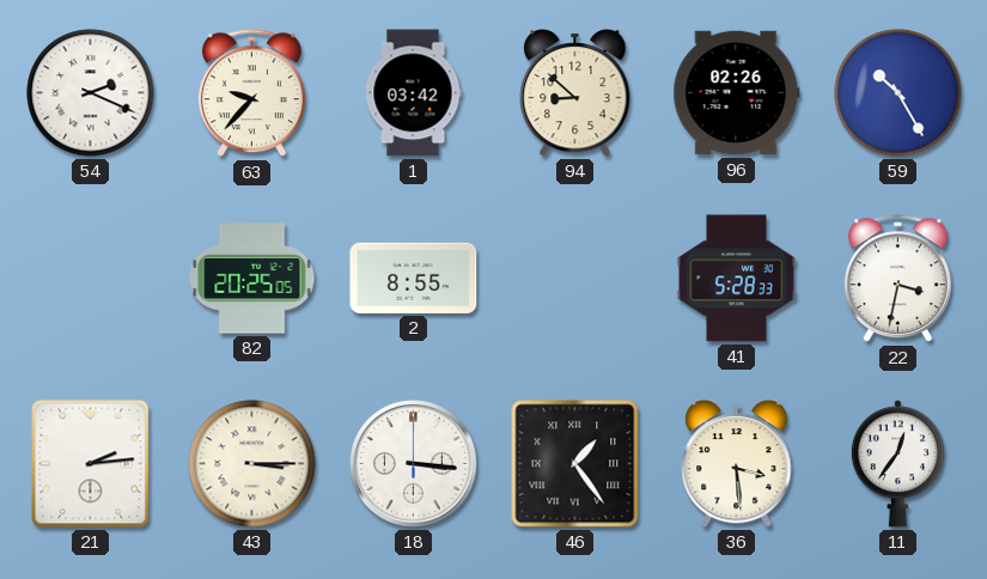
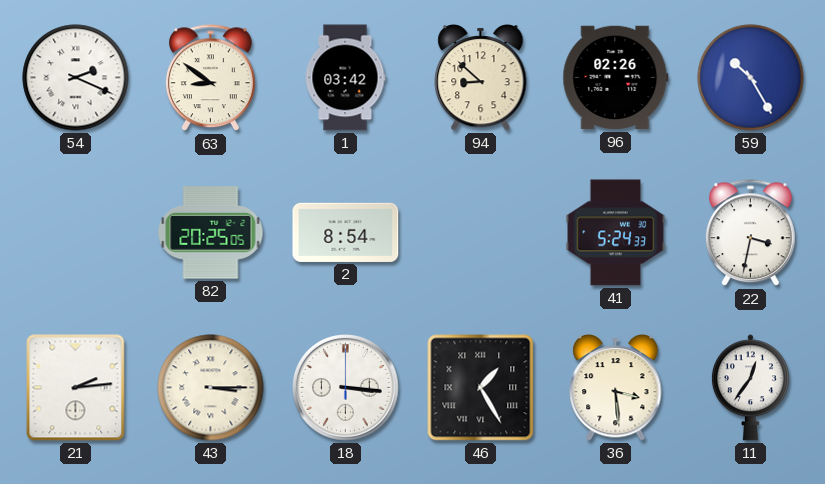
63: 9:37 -> 8:51 (210, 78)
2: 8:55 -> 8:54 (346, 232)
41: 5:28 -> 5:24 (616, 233)
46: 1:24 -> 1:25 (481, 388)
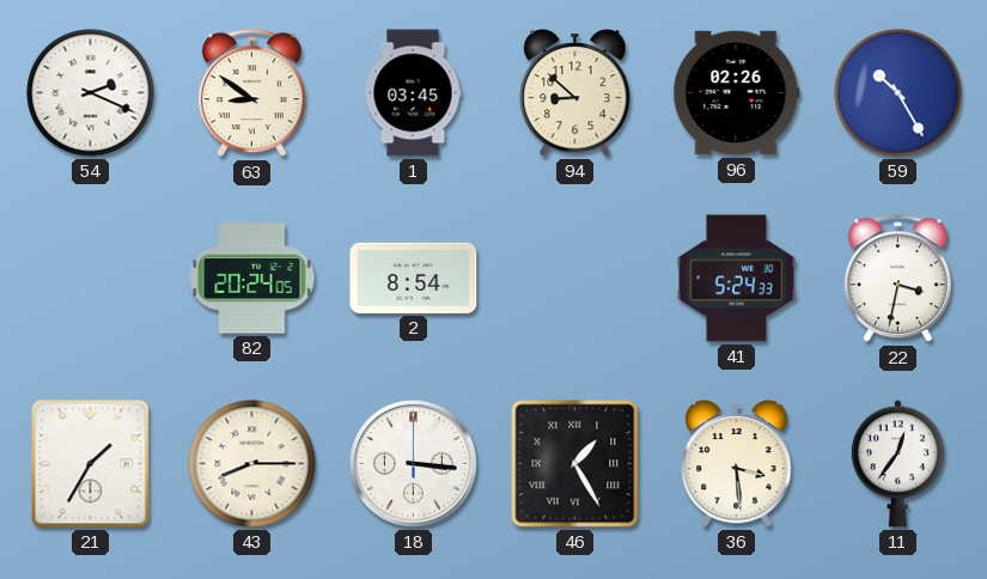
1: 03:42 -> 03:45 (413, 93)
82: 20:25 -> 20:24 (252, 279)
21: 2:14 -> 1:35 (91, 464)
43: 3:15 -> 8:15 (252, 464)
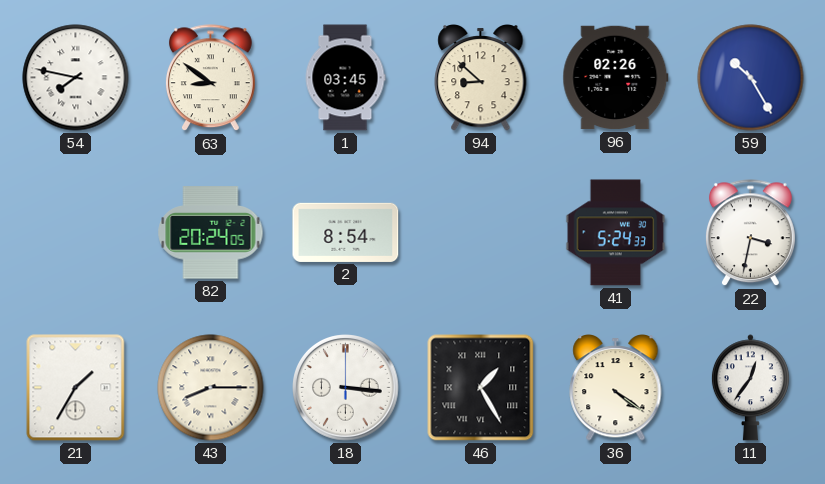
54: 2:19 -> 7:47 (76, 78)
36: 3:29 -> 4:21 (616, 388)
